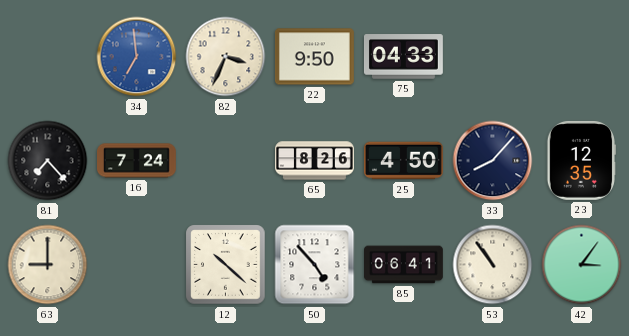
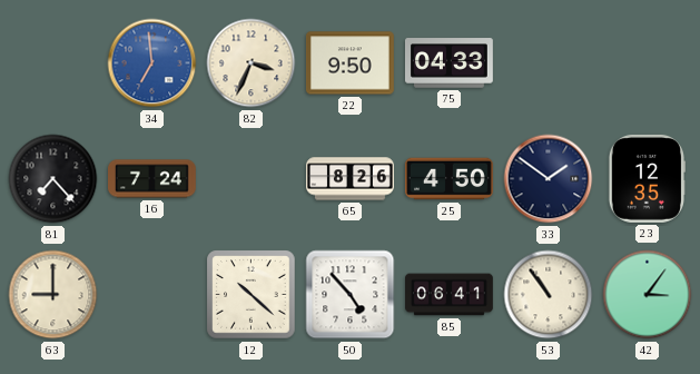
33: 8:07 -> 1:51 (549, 179)
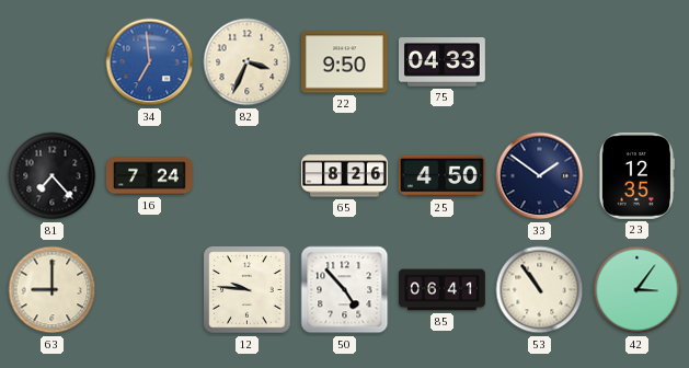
12: 10:22 -> 9:46 (248, 290)
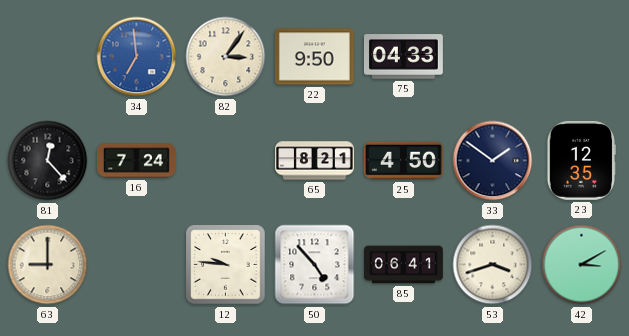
82: 3:34 -> 3:06 (226, 57)
81: 7:23 -> 12:23 (48, 161)
65: 8:26 -> 8:21 (315, 161)
53: 10:54 -> 3:42 (493, 265)
42: 3:06 -> 3:10 (582, 265)
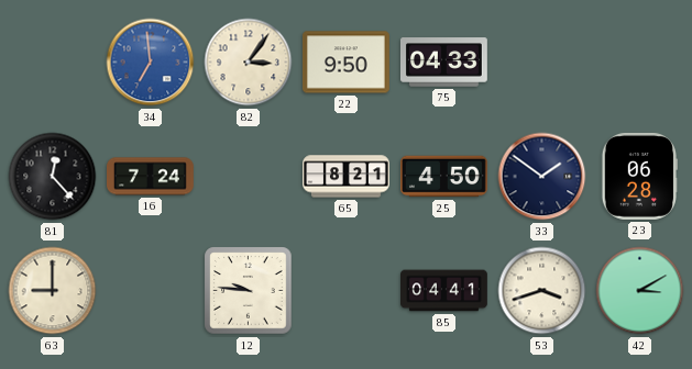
23: 12:35 -> 06:28 (639, 176)
50: 4:53 -> none (315, 265)
85: 06:41 -> 04:41 (444, 291)
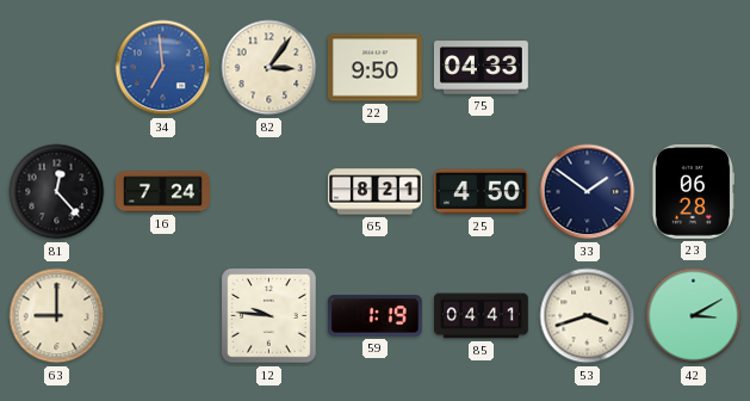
59: none -> 1:19 (374, 316)
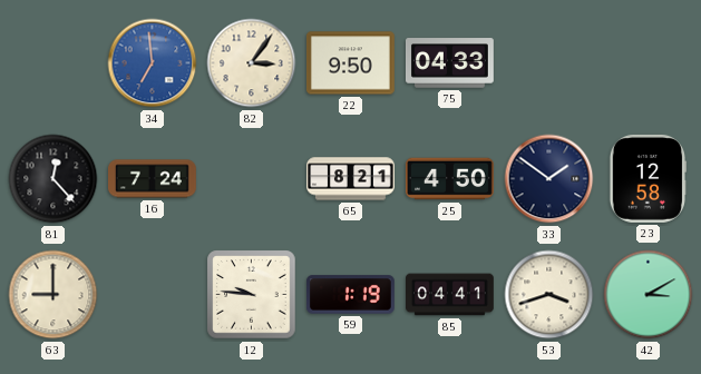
23: 06:28 -> 12:58 (648, 178)
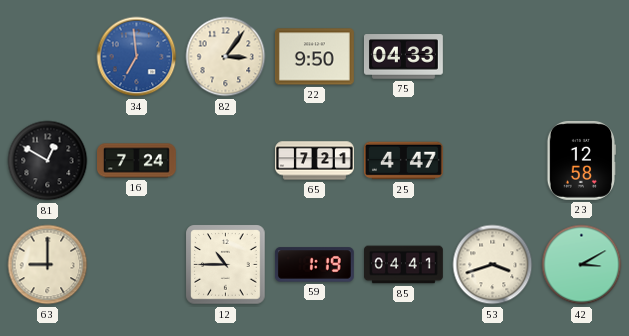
81: 12:23 -> 12:50 (48, 161)
65: 8:21 -> 7:21 (315, 161)
25: 4:50 -> 4:47 (403, 161)
33: 1:51 -> none (549, 179)
12: 9:46 -> 10:45 (226, 265)
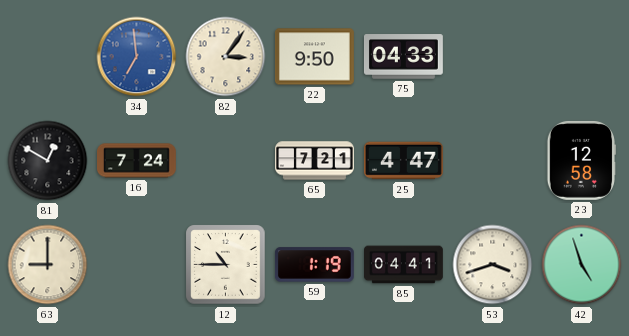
42: 3:10 -> 4:57 (582, 265)
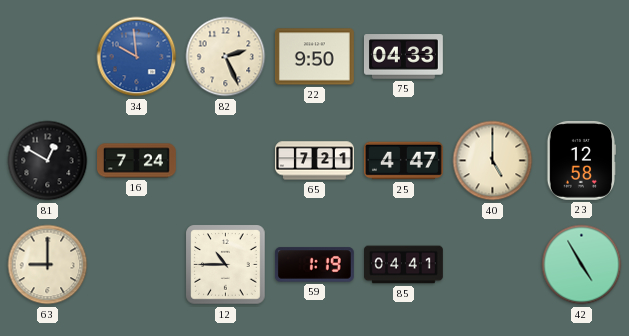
34: 6:59 -> 9:59 (137, 57)
82: 3:06 -> 2:26 (226, 57)
40: none -> 5:00 (493, 161)
53: 3:42 -> none (493, 265)
42: 4:57 -> 4:55 (582, 265)
